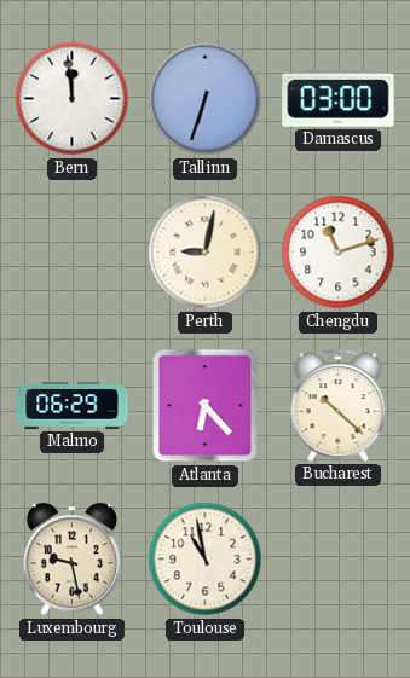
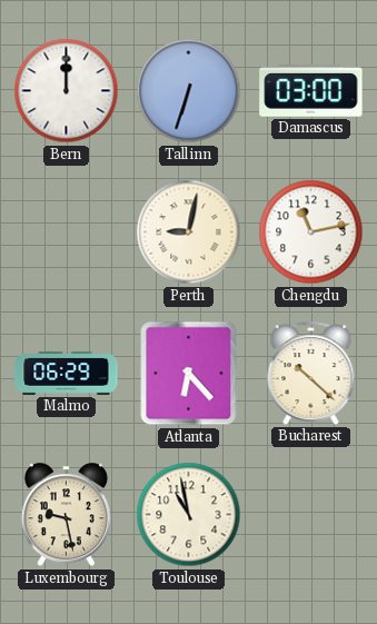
Bern: 11:59 -> 12:00 (67, 91)
Chengdu: 11:12 -> 11:13 (311, 232)
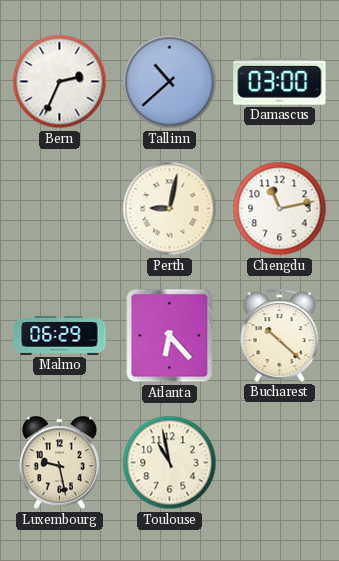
Bern: 12:00 -> 2:34 (60, 82)
Tallinn: 6:33 -> 10:38 (170, 82)
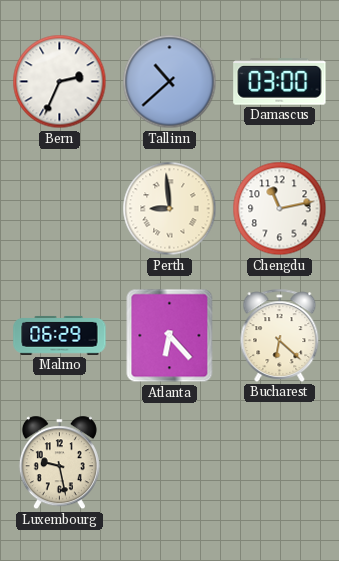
Perth: 9:02 -> 8:59 (170, 209)
Bucharest: 10:22 -> 6:22 (280, 335)
Toulouse: 10:58 -> none (170, 463)
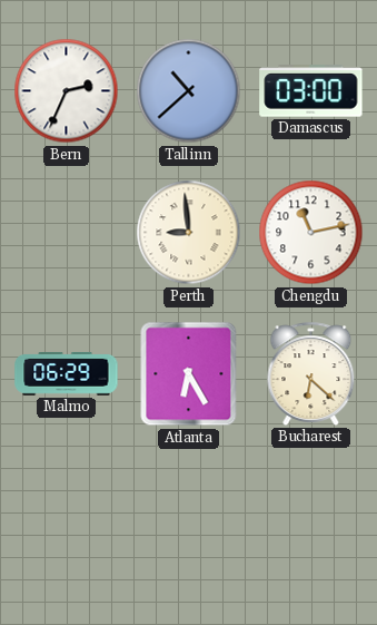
Atlanta: 6:23 -> 6:25 (189, 374)
Luxembourg: 9:28 -> none (59, 463)
